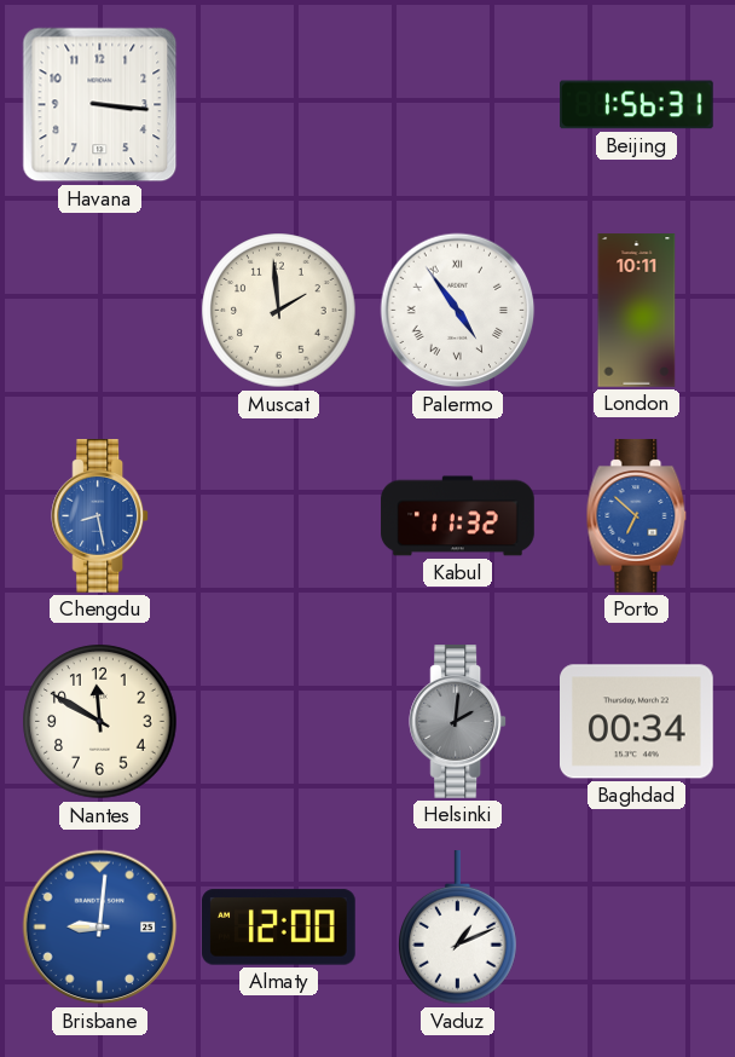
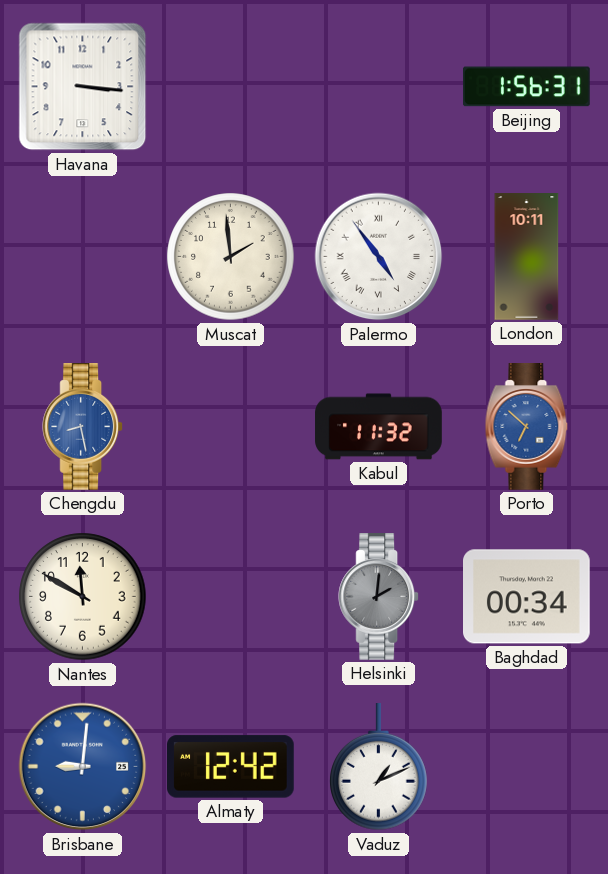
Almaty: 12:00 -> 12:42 (231, 767)
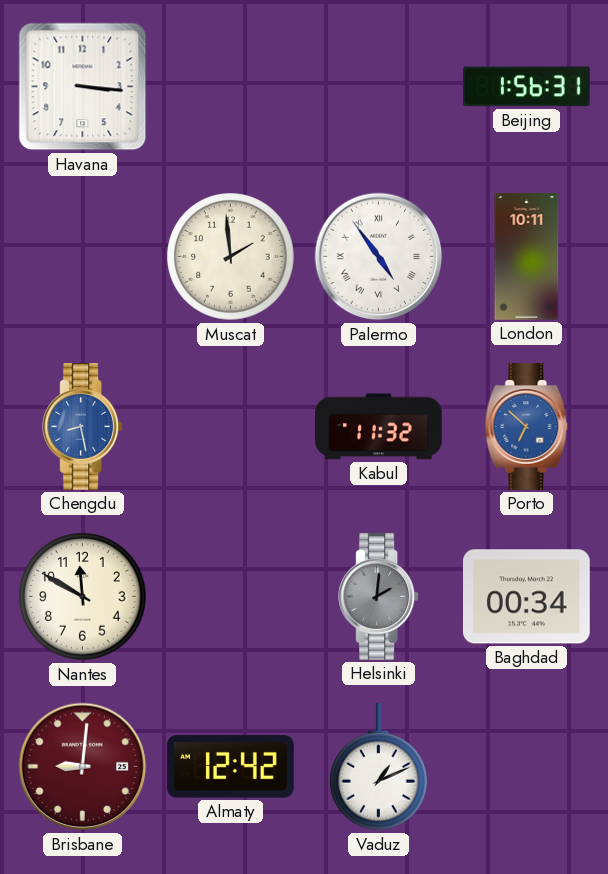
Brisbane dial: blue -> burgundy (83, 767)
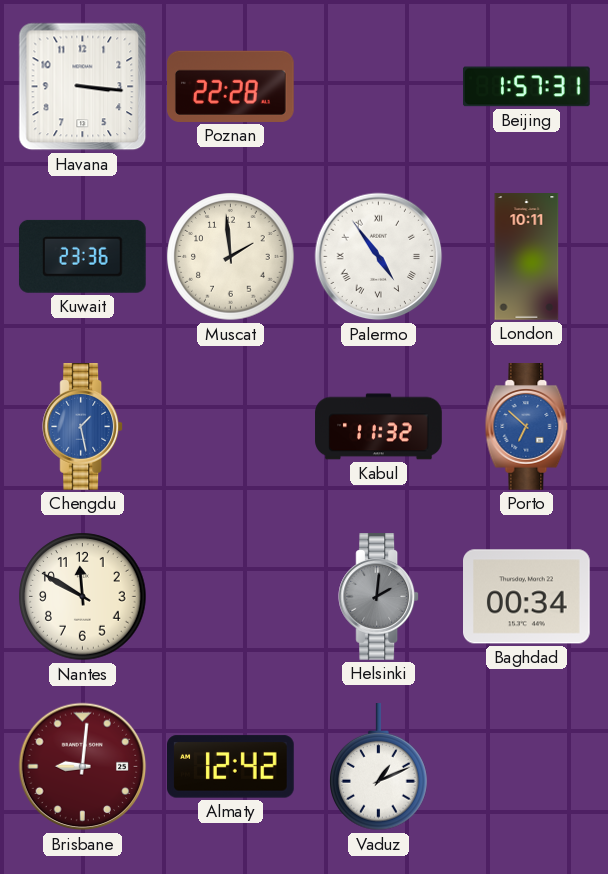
Poznan: none -> 22:28 (231, 86)
Beijing: 1:56 -> 1:57 (527, 87)
Kuwait: none -> 23:36 (82, 256)
Chengdu: 8:28 -> 1:28 (83, 427)
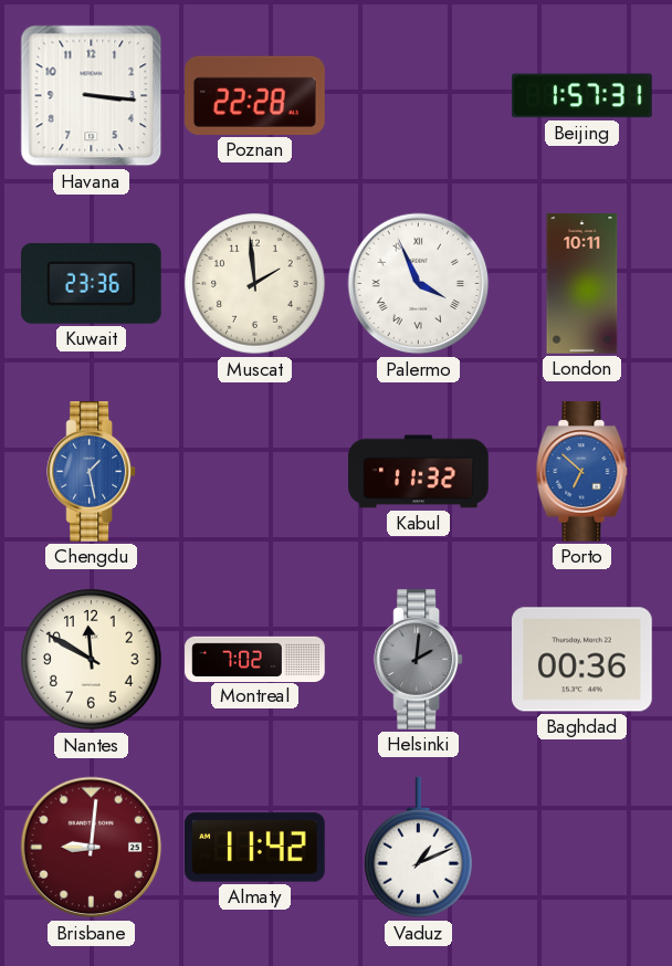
Palermo: 4:54 -> 3:56 (419, 284)
Montreal: none -> 7:02 (255, 659)
Baghdad: 00:34 -> 00:36 (582, 660)
Almaty: 12:42 -> 11:42 (255, 848)
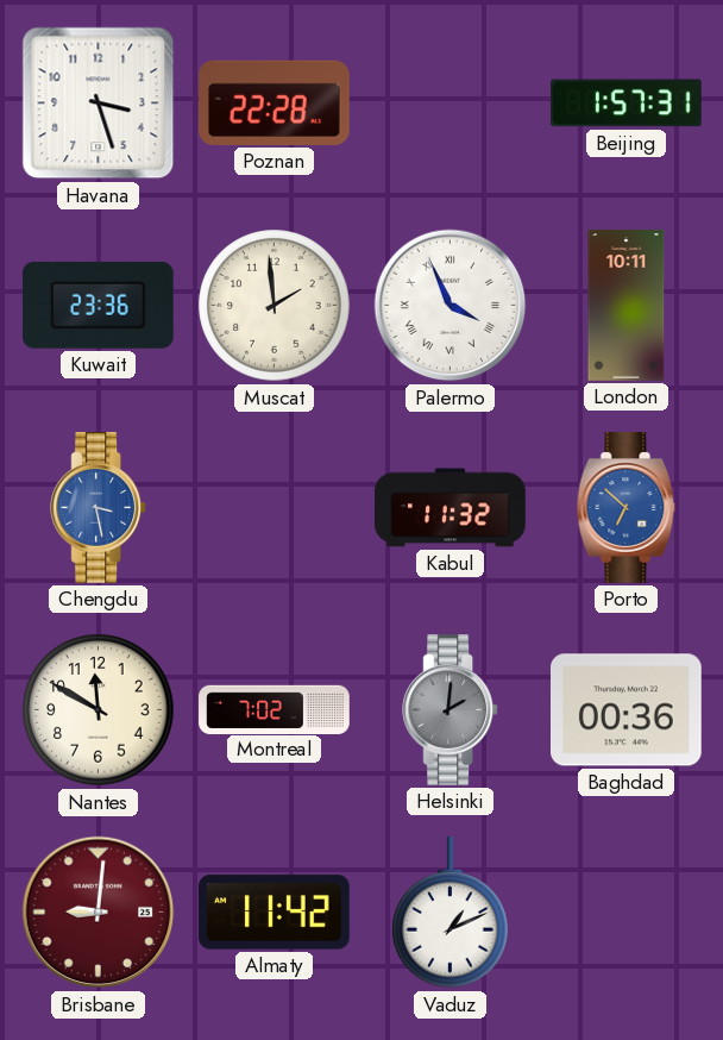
Havana: 3:16 -> 3:27 (99, 104)
Chengdu: 1:28 -> 3:28 (99, 508)
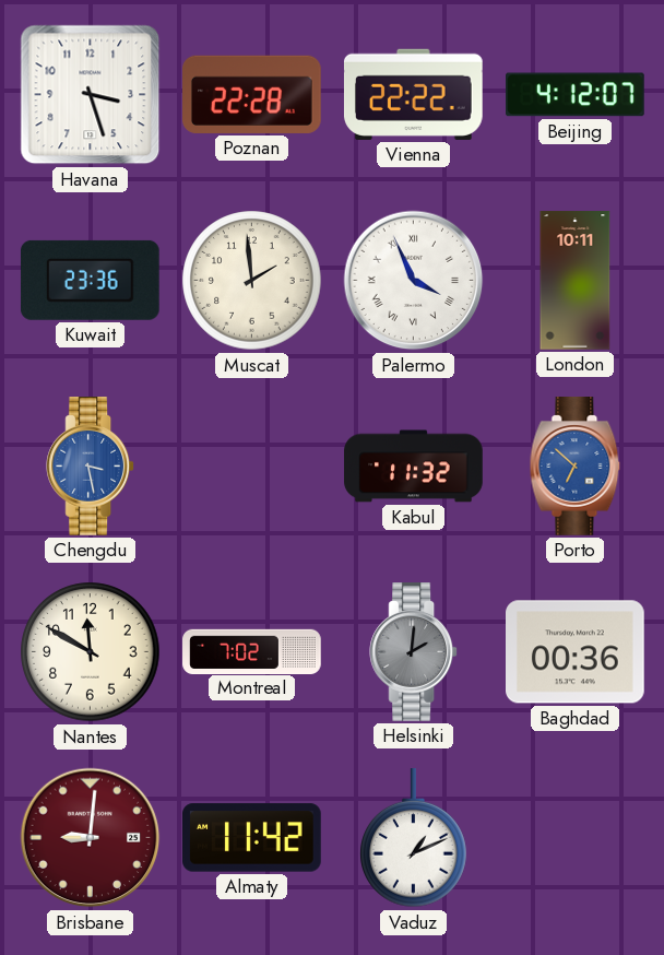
Vienna: none -> 22:22 (413, 94)
Beijing: 1:57 -> 4:12 (576, 95)
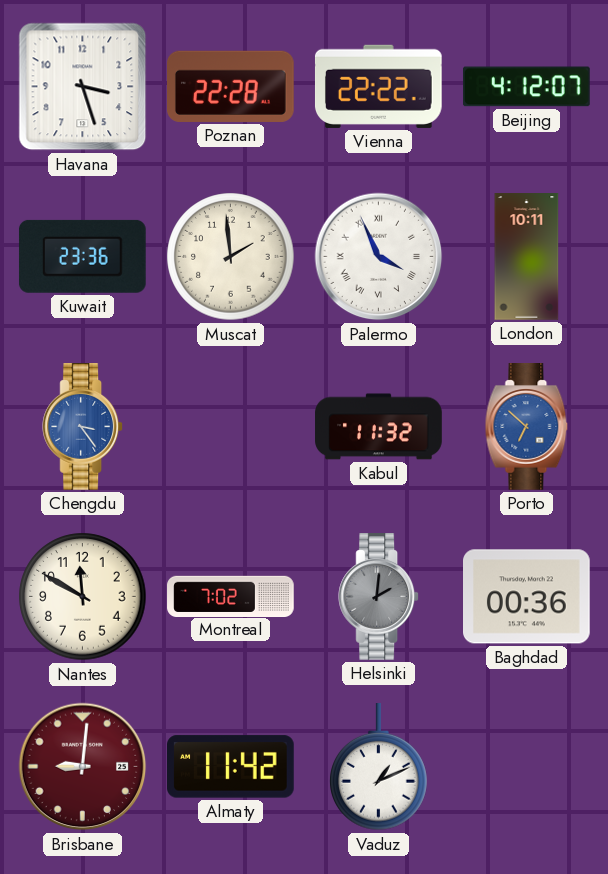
Chengdu: 3:28 -> 3:24 (83, 427)
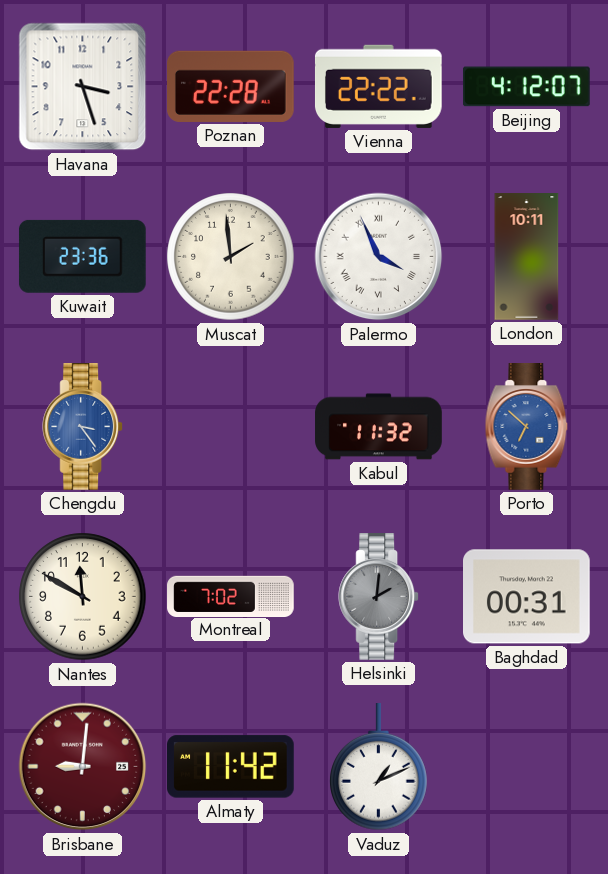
Baghdad: 00:36 -> 00:31 (527, 597)
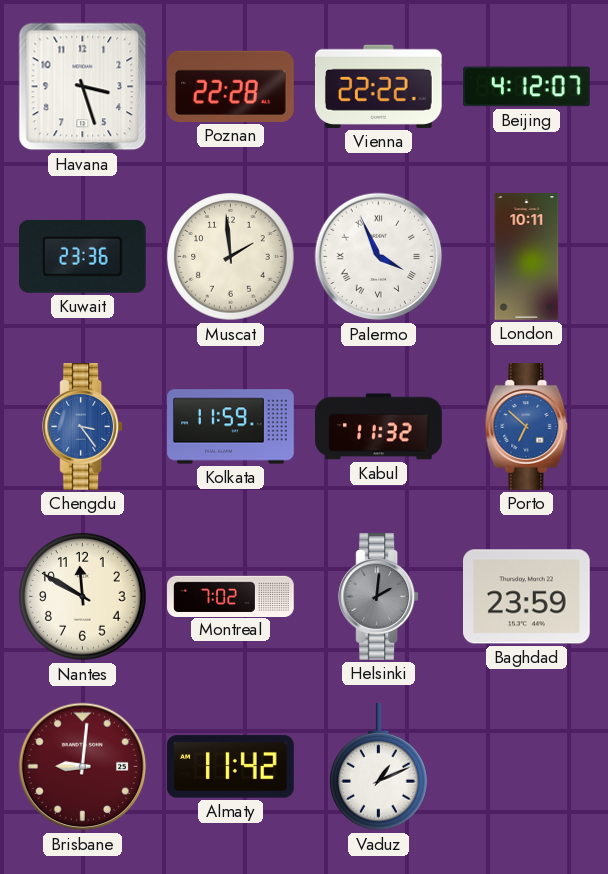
Kolkata: none -> 11:59 (231, 427)
Baghdad: 00:31 -> 23:59 (527, 597)
